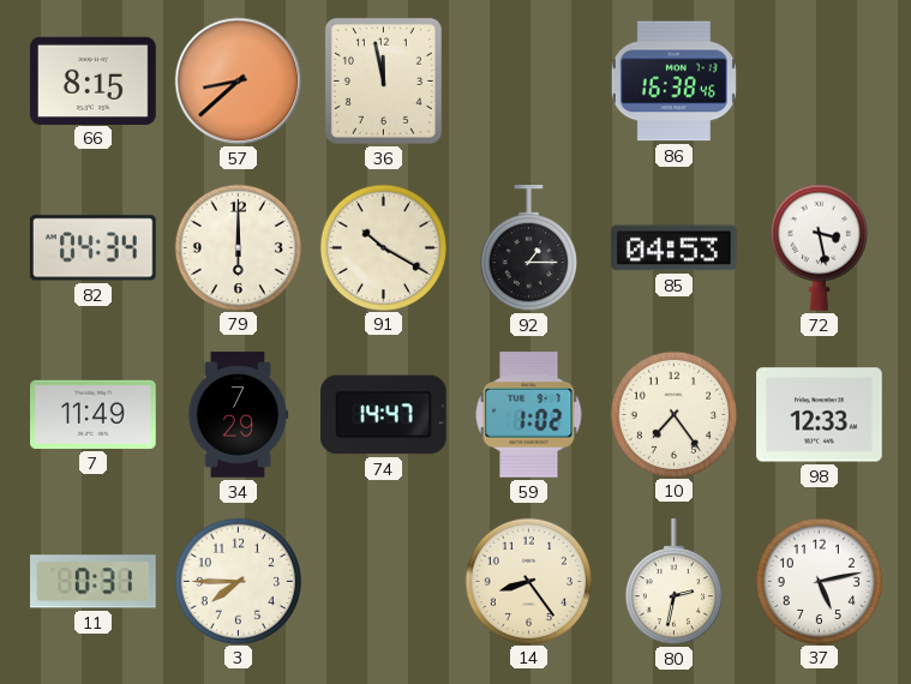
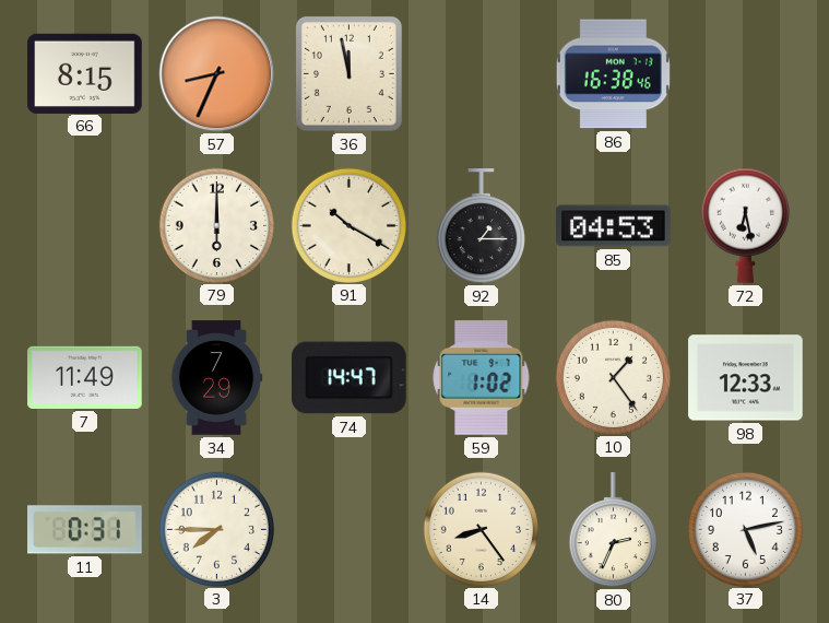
57: 8:38 -> 8:34 (217, 74)
82: 04:34 -> none (92, 248)
72: 3:28 -> 6:28 (745, 225)
10: 7:24 -> 1:24 (613, 377)
80: 2:32 -> 2:34 (613, 530)
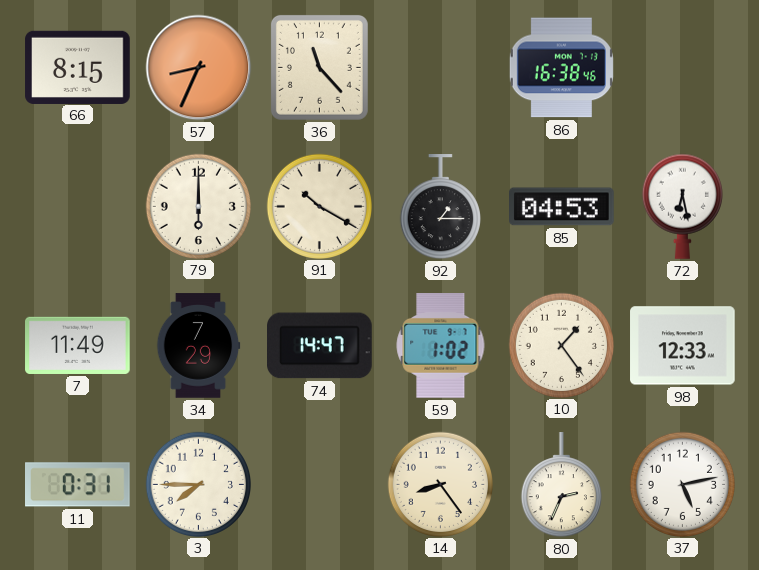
36: 11:58 -> 11:23 (319, 67)
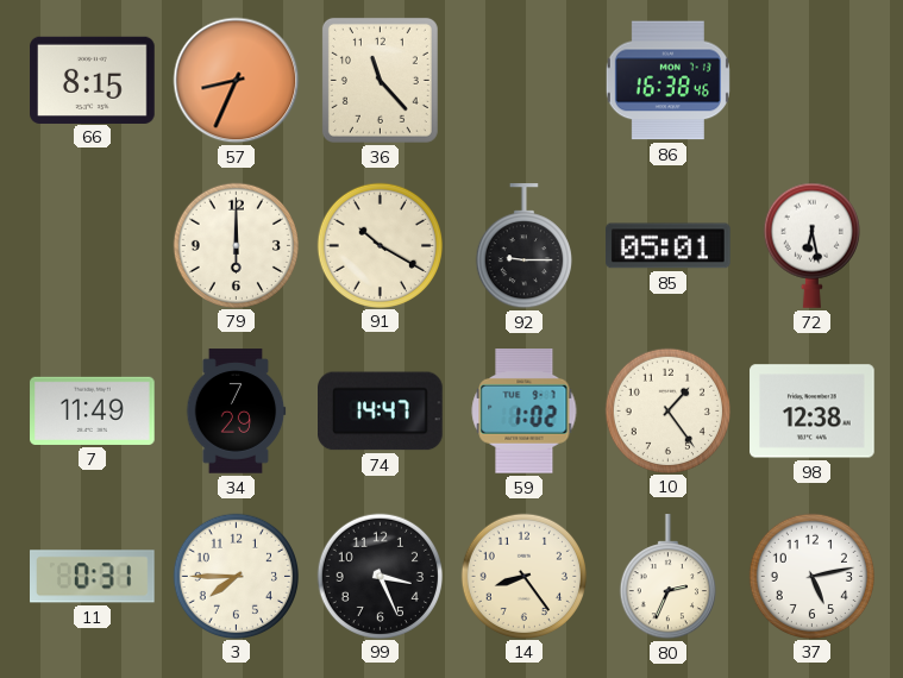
92: 1:15 -> 9:15 (523, 246)
85: 04:53 -> 05:01 (669, 246)
98: 12:33 -> 12:38 (813, 412)
99: none -> 3:26 (380, 576)
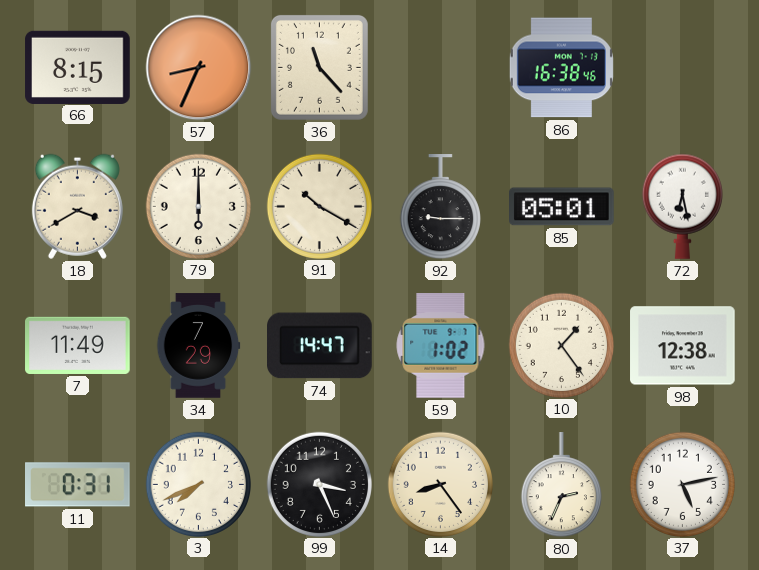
18: none -> 3:40 (77, 206)
3: 7:45 -> 7:41 (198, 484)
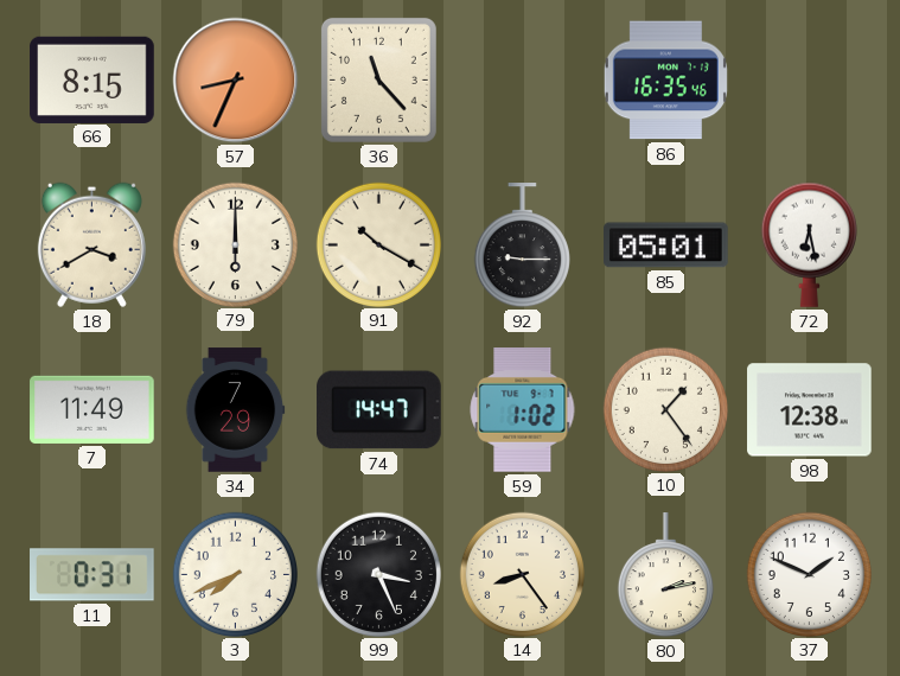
86: 16:38 -> 16:35 (665, 81)
80: 2:34 -> 2:13 (665, 575)
37: 5:13 -> 1:49 (809, 574)
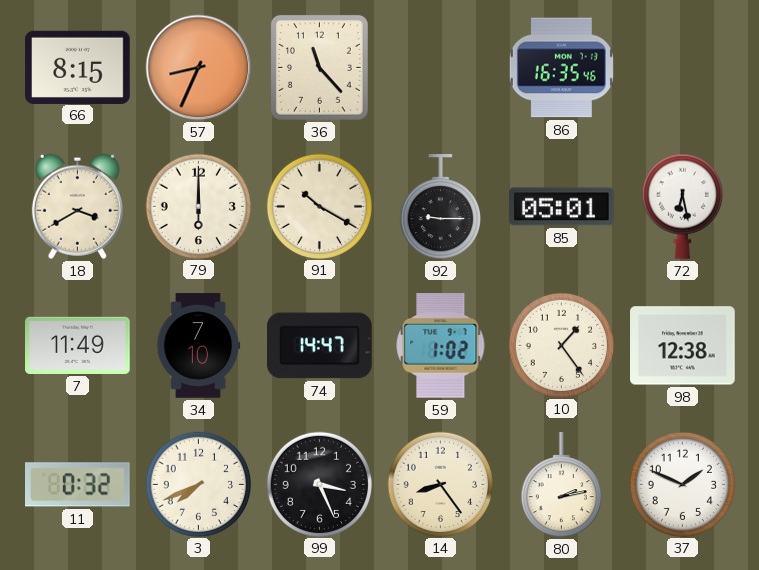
34: 7:29 -> 7:10 (198, 346)
11: 0:31 -> 0:32 (78, 485)
